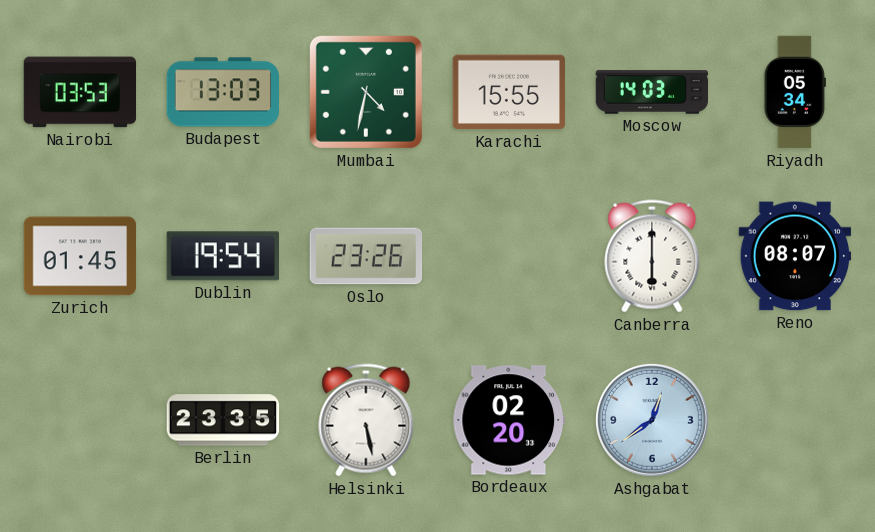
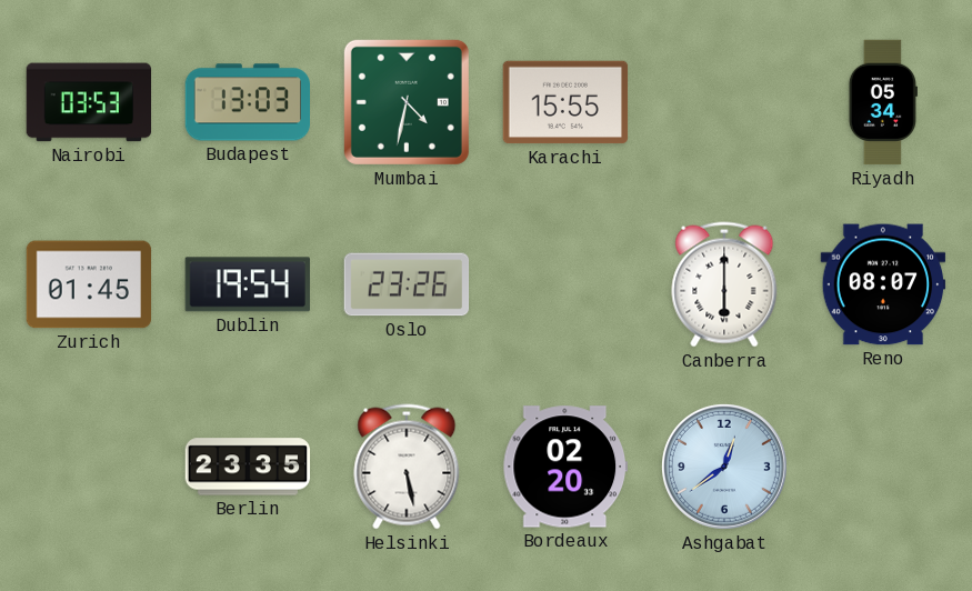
Moscow: 14:03 -> none (652, 92)
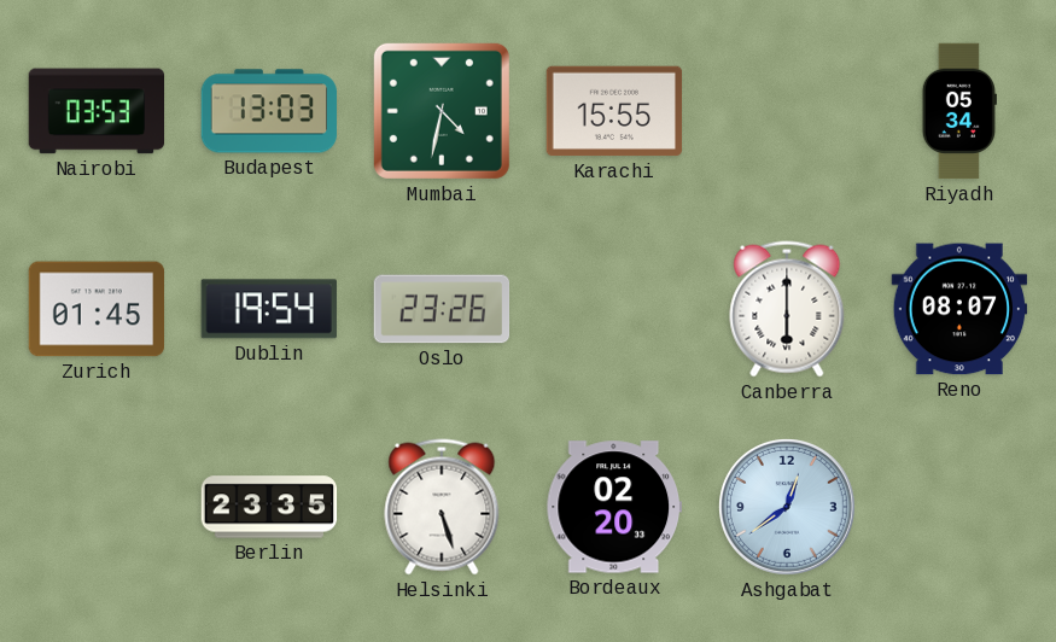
Helsinki: 5:28 -> 5:27 (442, 507)
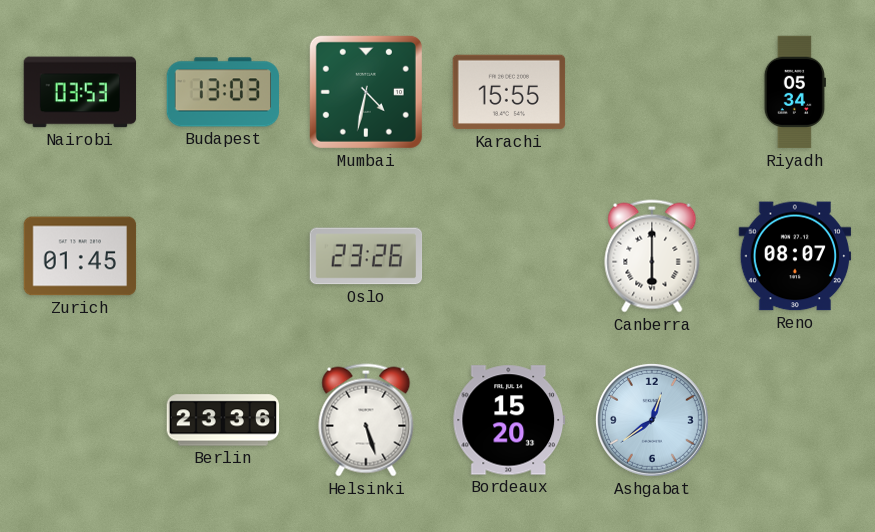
Dublin: 19:54 -> none (269, 309)
Berlin: 23:35 -> 23:36 (223, 420)
Bordeaux: 02:20 -> 15:20 (508, 420)
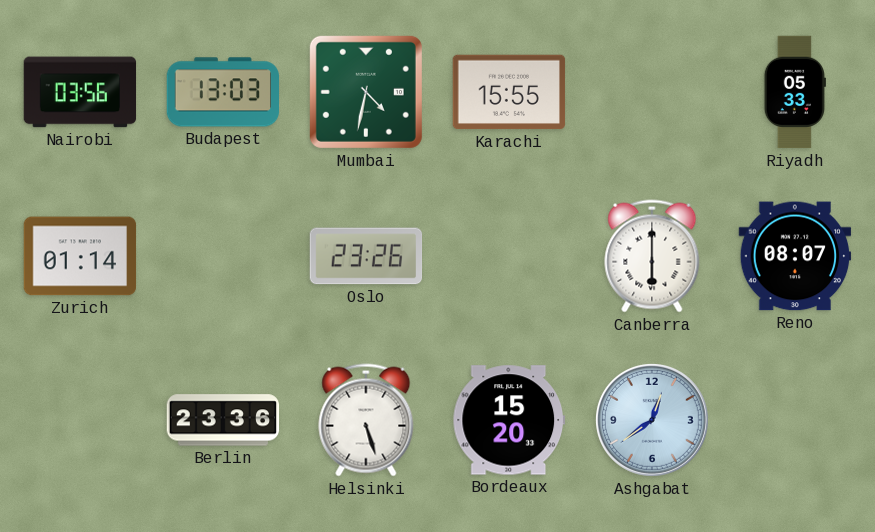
Nairobi: 03:53 -> 03:56 (80, 92)
Riyadh: 05:34 -> 05:33 (795, 92)
Zurich: 01:45 -> 01:14 (80, 256)
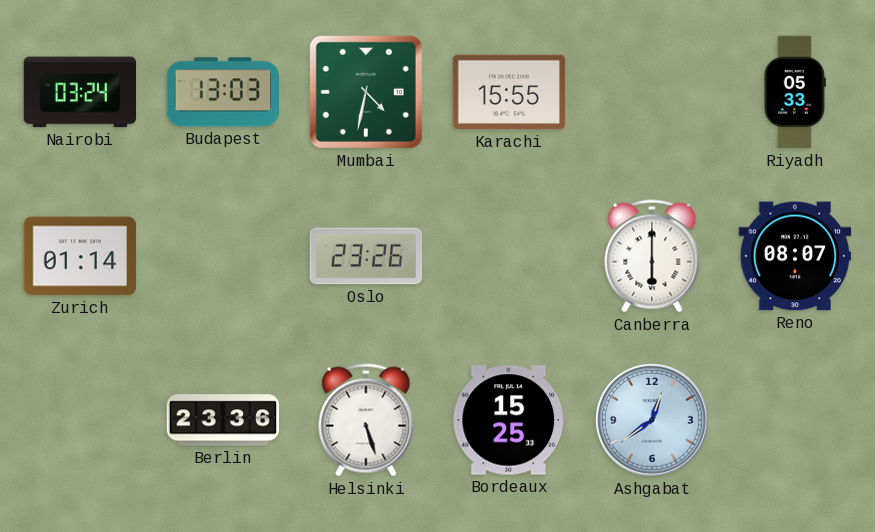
Nairobi: 03:56 -> 03:24 (80, 92)
Bordeaux: 15:20 -> 15:25 (508, 420)
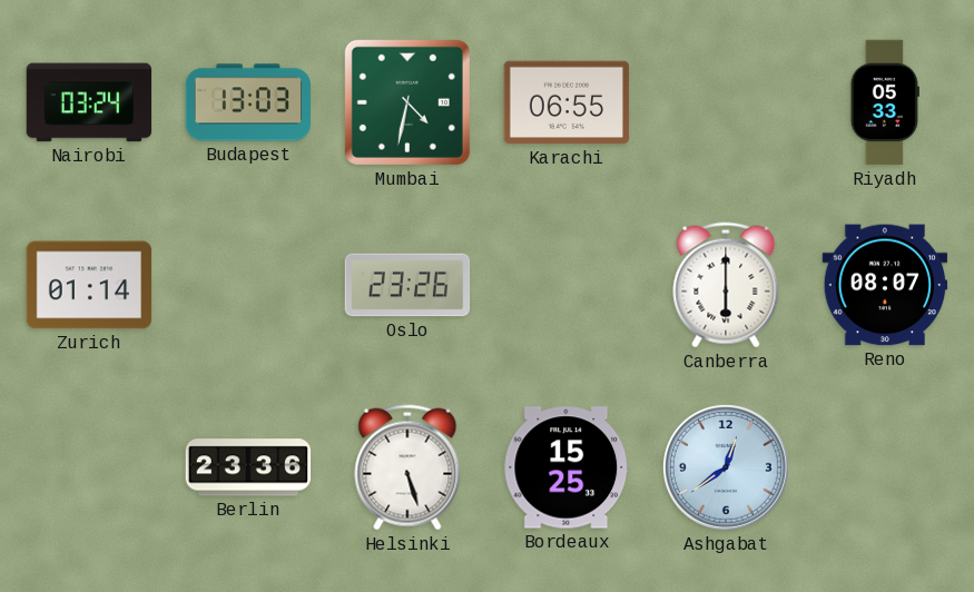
Karachi: 15:55 -> 06:55 (567, 102)
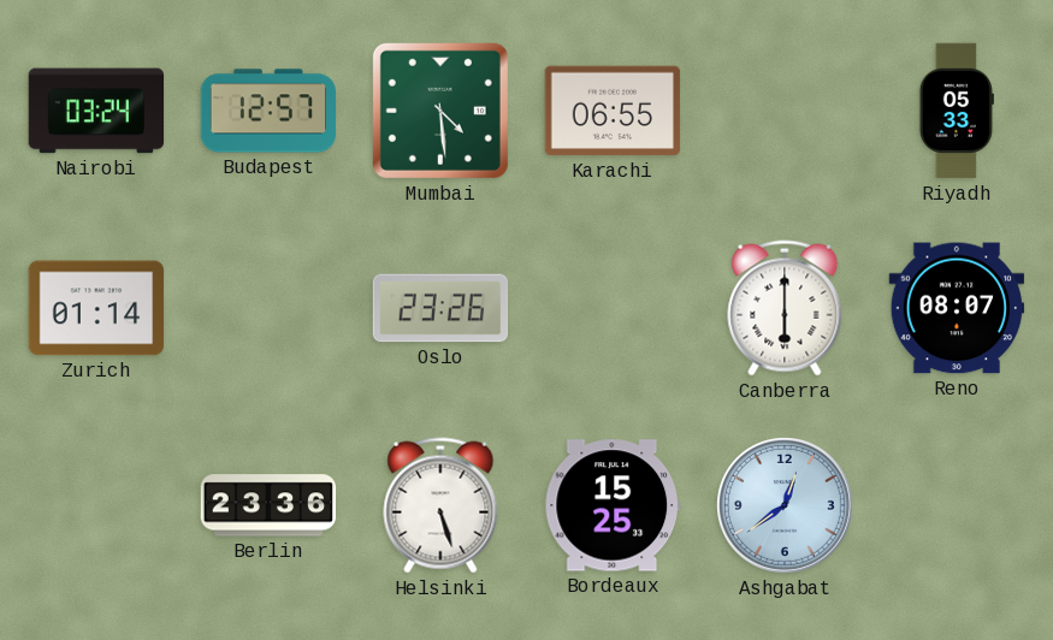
Budapest: 13:03 -> 12:57 (268, 111)
Mumbai: 4:32 -> 4:29 (440, 111)
